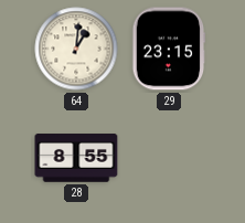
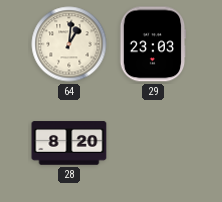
29: 23:15 -> 23:03 (153, 44)
28: 8:55 -> 8:20 (69, 143)
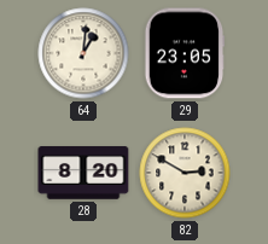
29: 23:03 -> 23:05 (185, 53)
82: none -> 2:50 (185, 173)
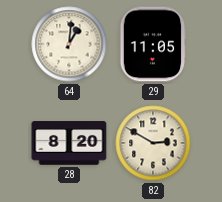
29: 23:05 -> 11:05 (153, 44)
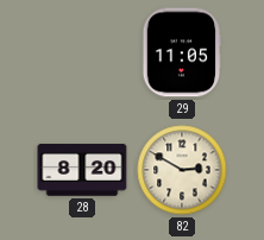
64: 1:01 -> none (69, 44)
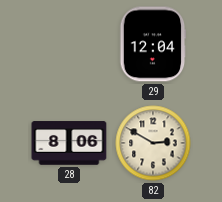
29: 11:05 -> 12:04 (153, 44)
28: 8:20 -> 8:06 (69, 143)
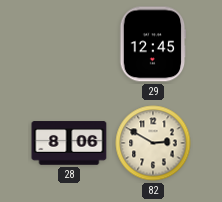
29: 12:04 -> 12:45 (153, 44)
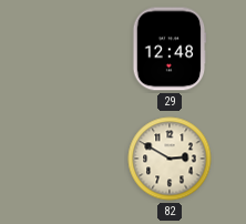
29: 12:45 -> 12:48 (170, 49)
28: 8:06 -> none (69, 143)
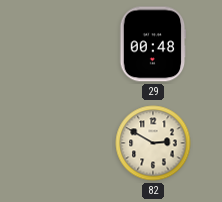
29: 12:48 -> 00:48 (153, 44)
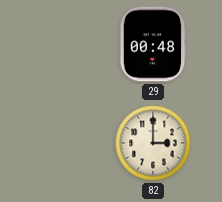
82: 2:50 -> 3:00 (153, 143)
